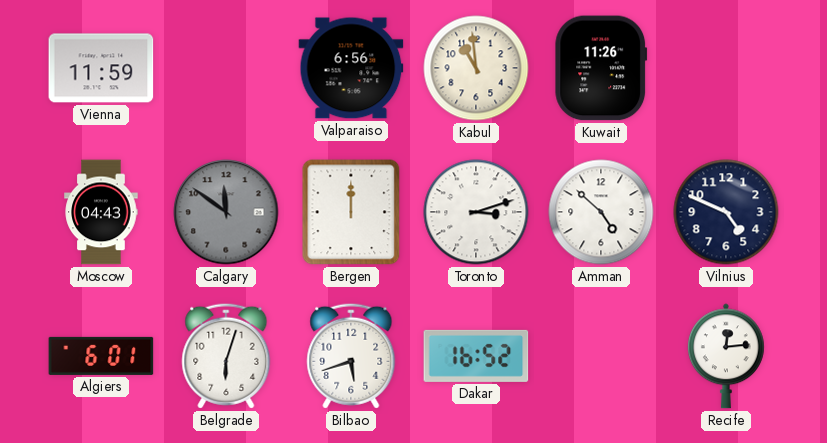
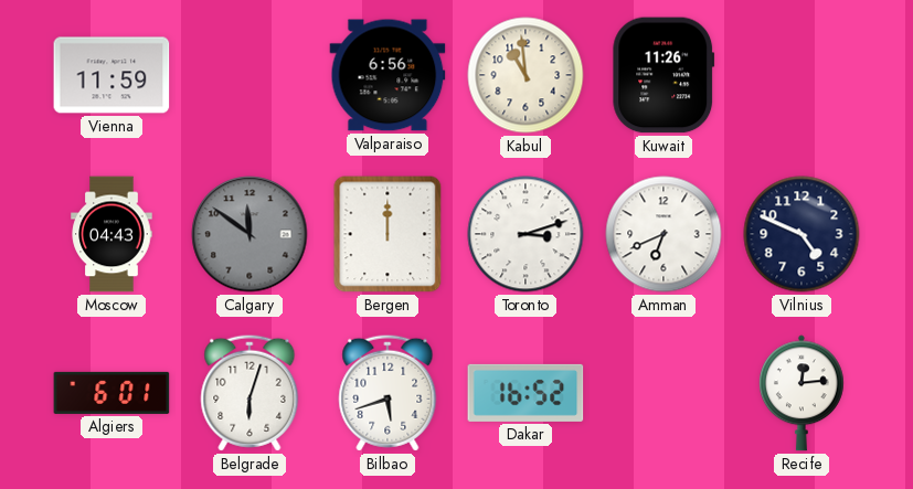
Amman: 4:52 -> 6:41 (663, 234)
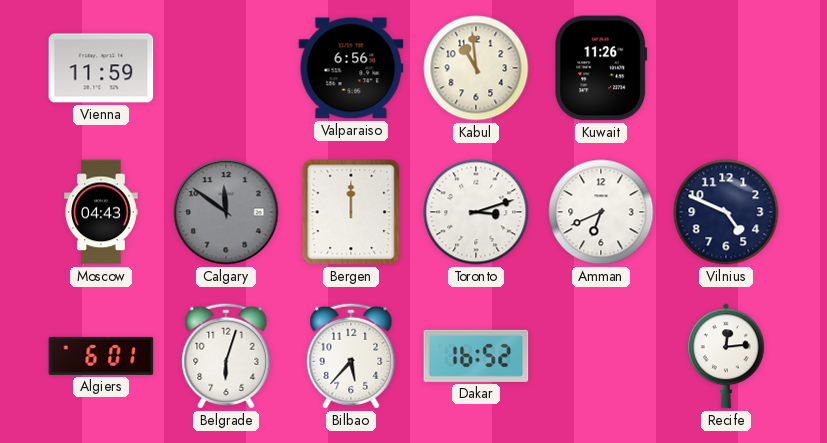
Bilbao: 5:42 -> 5:37 (351, 356)
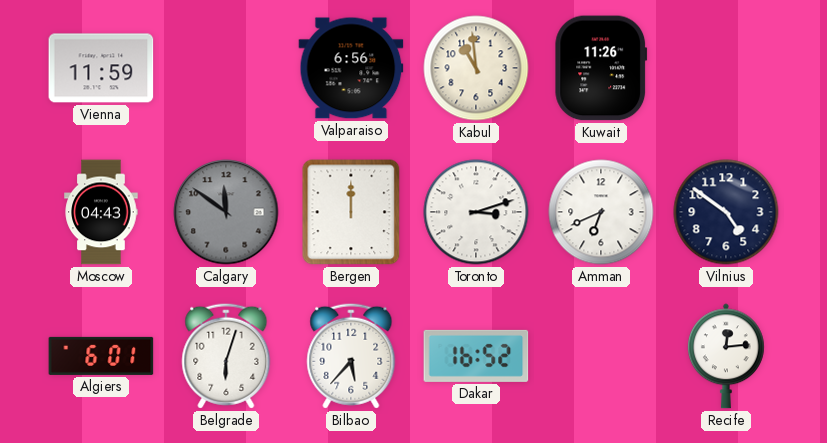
Vilnius: 4:49 -> 4:51 (726, 212)
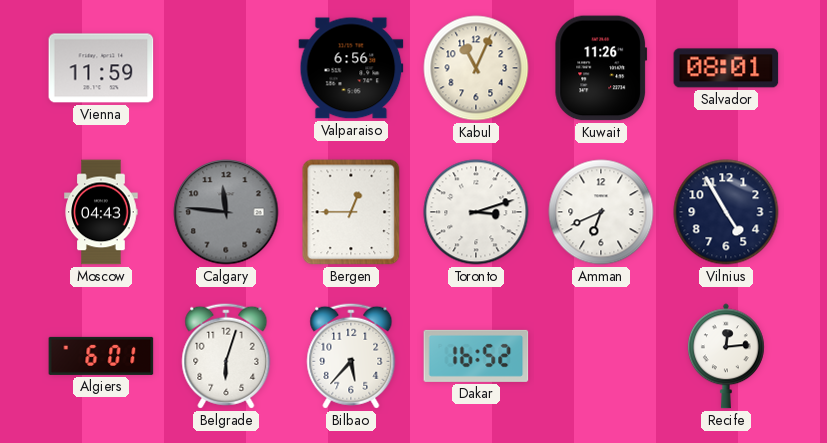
Kabul: 10:59 -> 11:04 (476, 68)
Salvador: none -> 08:01 (726, 68)
Calgary: 11:51 -> 11:46 (226, 212)
Bergen: 12:00 -> 12:45 (351, 212)
Vilnius: 4:51 -> 4:55 (726, 212)
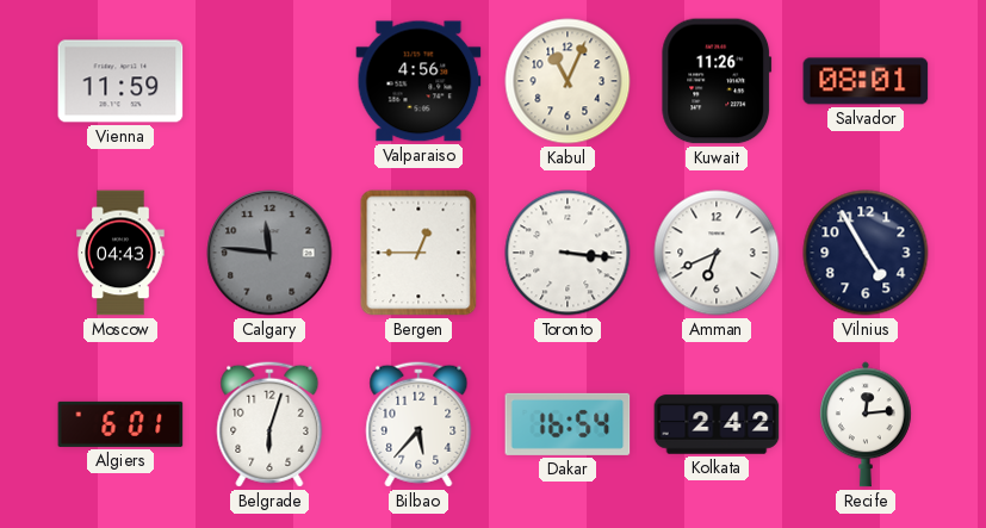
Valparaiso: 6:56 -> 4:56 (418, 81)
Toronto: 3:12 -> 3:16 (568, 253)
Dakar: 16:52 -> 16:54 (568, 424)
Kolkata: none -> 2:42 (717, 424)
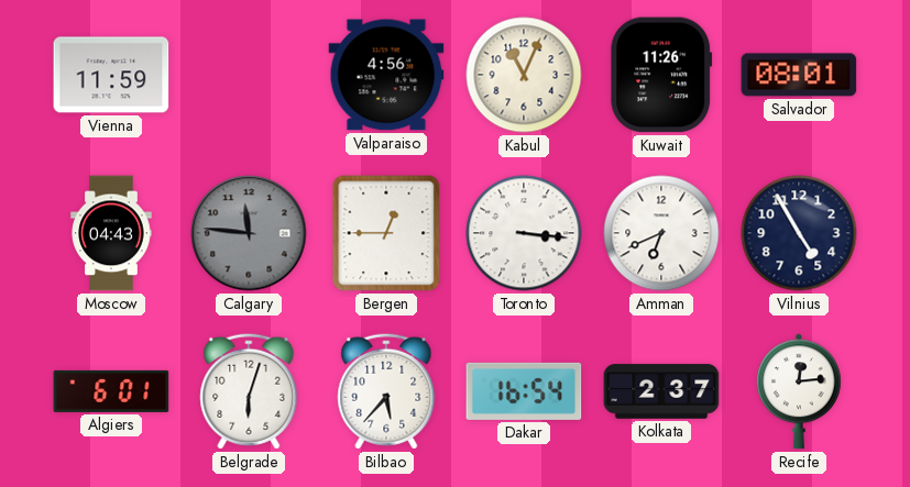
Kolkata: 2:42 -> 2:37 (661, 391)
